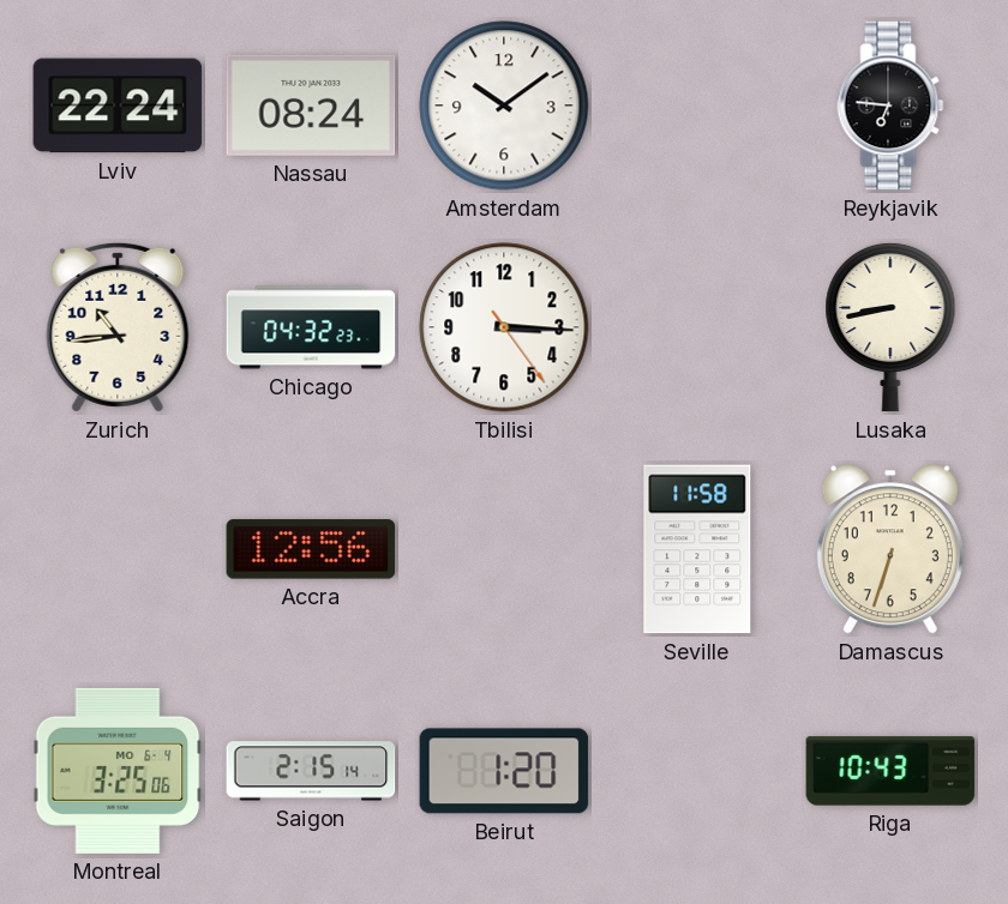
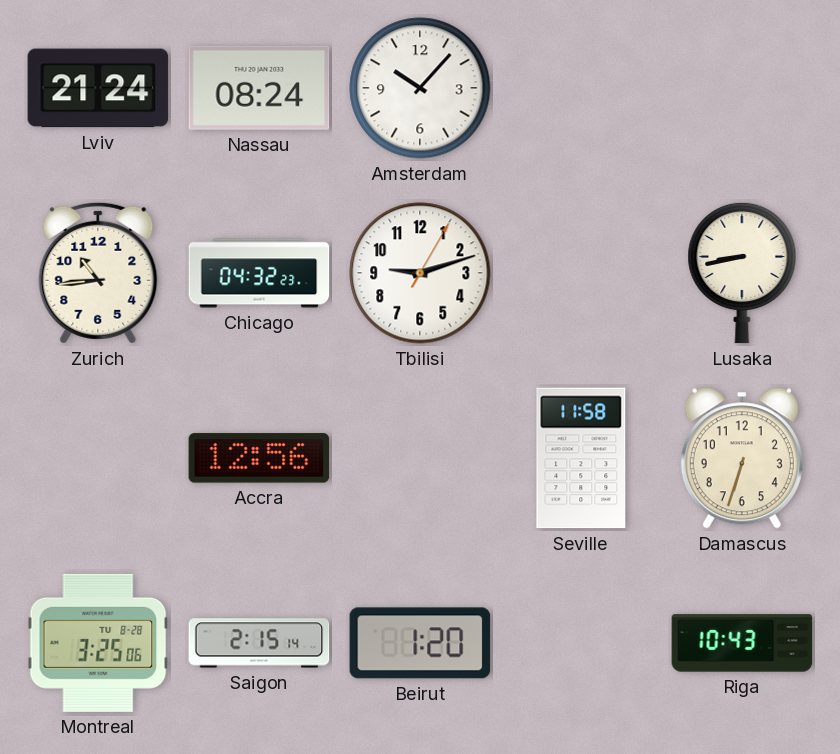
Lviv: 22:24 -> 21:24 (98, 88)
Amsterdam: 10:09 -> 10:07 (420, 88)
Reykjavik: 6:46 -> none (890, 106)
Tbilisi: 3:15 -> 9:12 (420, 273)
Montreal date: MO 6-4 -> TU 8-28 (98, 643)
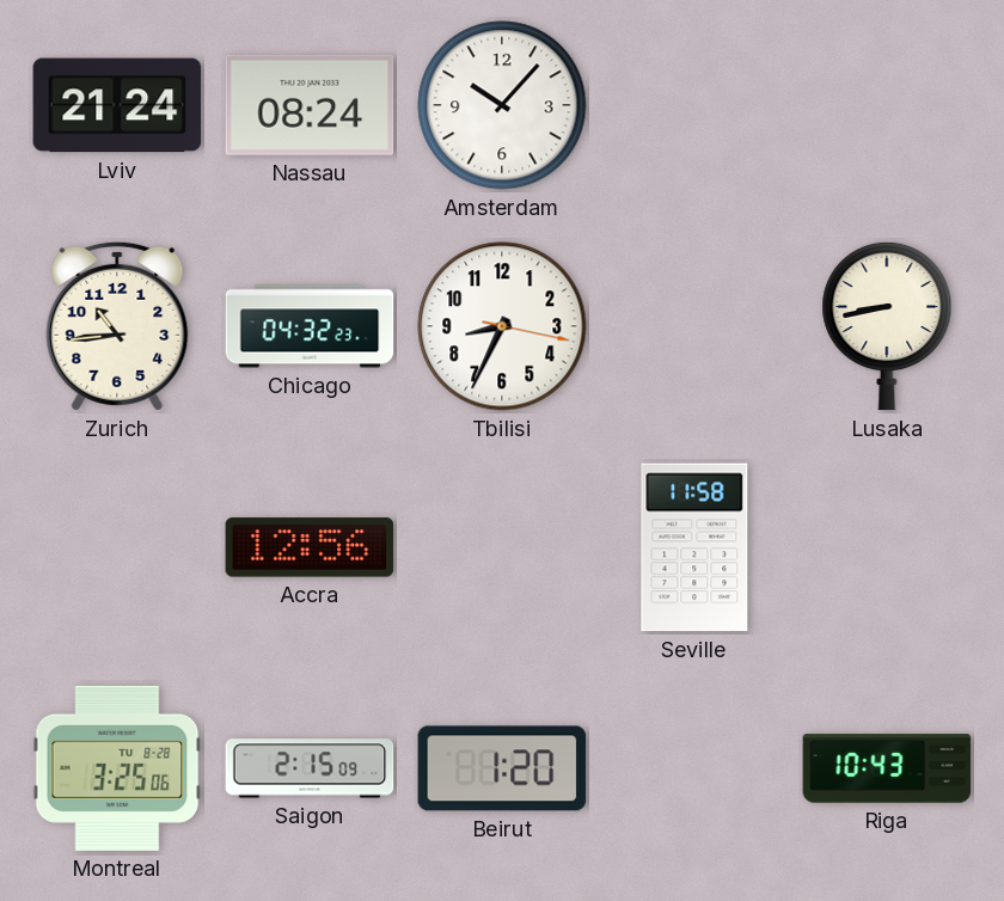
Tbilisi: 9:12 -> 8:34 (502, 326)
Damascus: 6:33 -> none (742, 458)
Saigon: 2:15:14 -> 2:15:09 (310, 768)
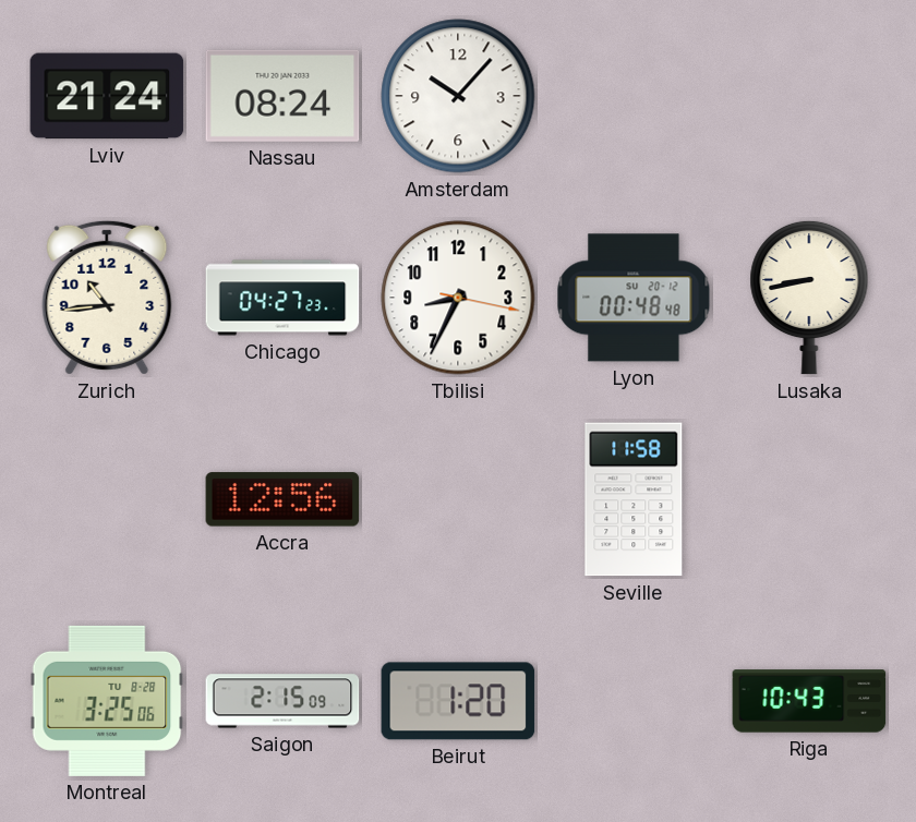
Chicago: 04:32 -> 04:27 (282, 298)
Lyon: none -> 00:48 (634, 298)
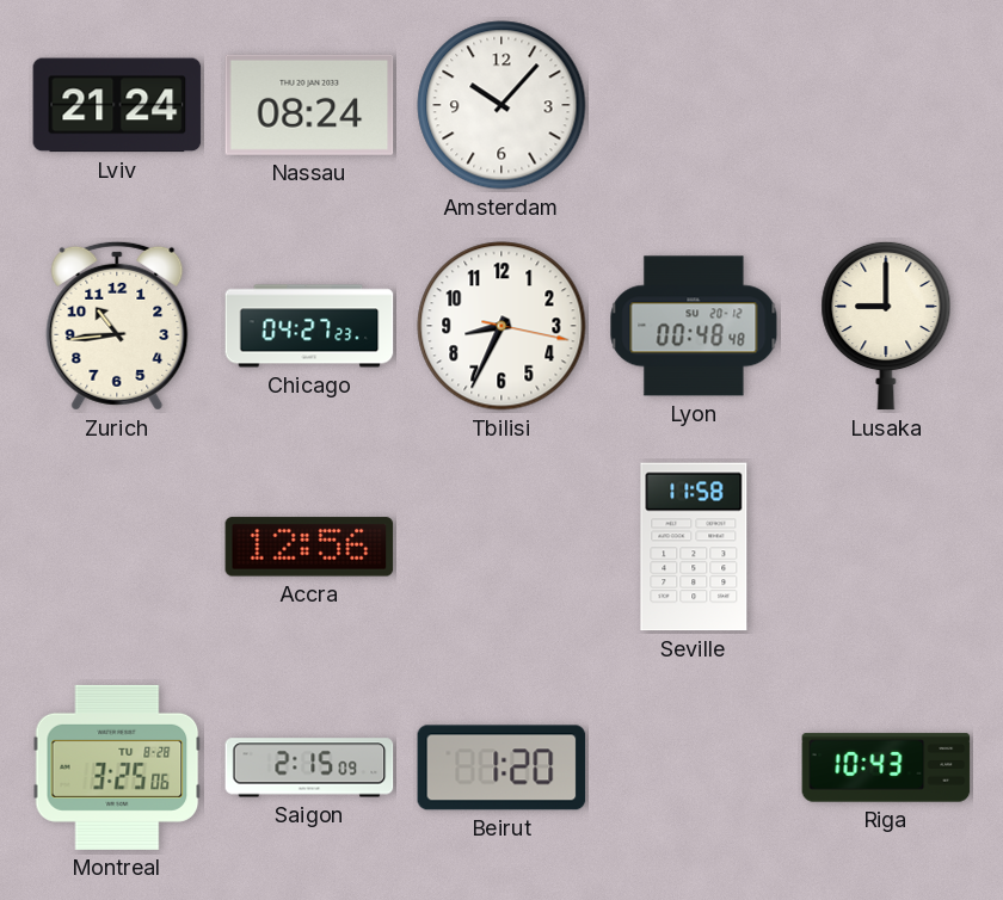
Lusaka: 8:43 -> 9:00 (886, 326)
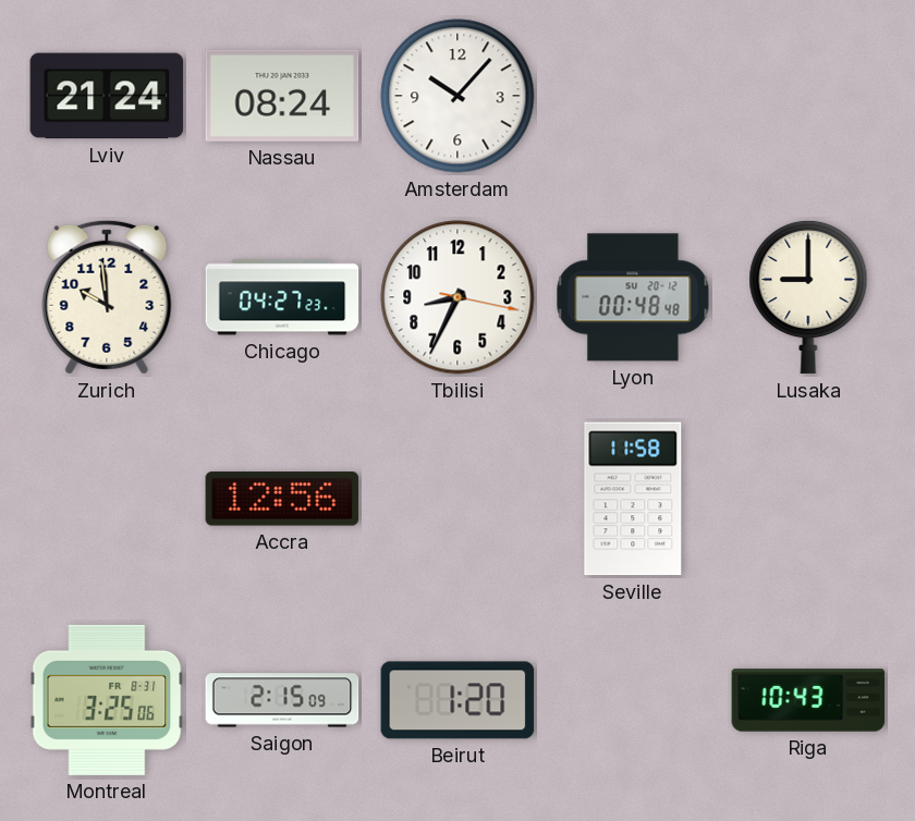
Zurich: 10:44 -> 9:59 (107, 297)
Montreal date: TU 8-28 -> FR 8-31 (107, 700)
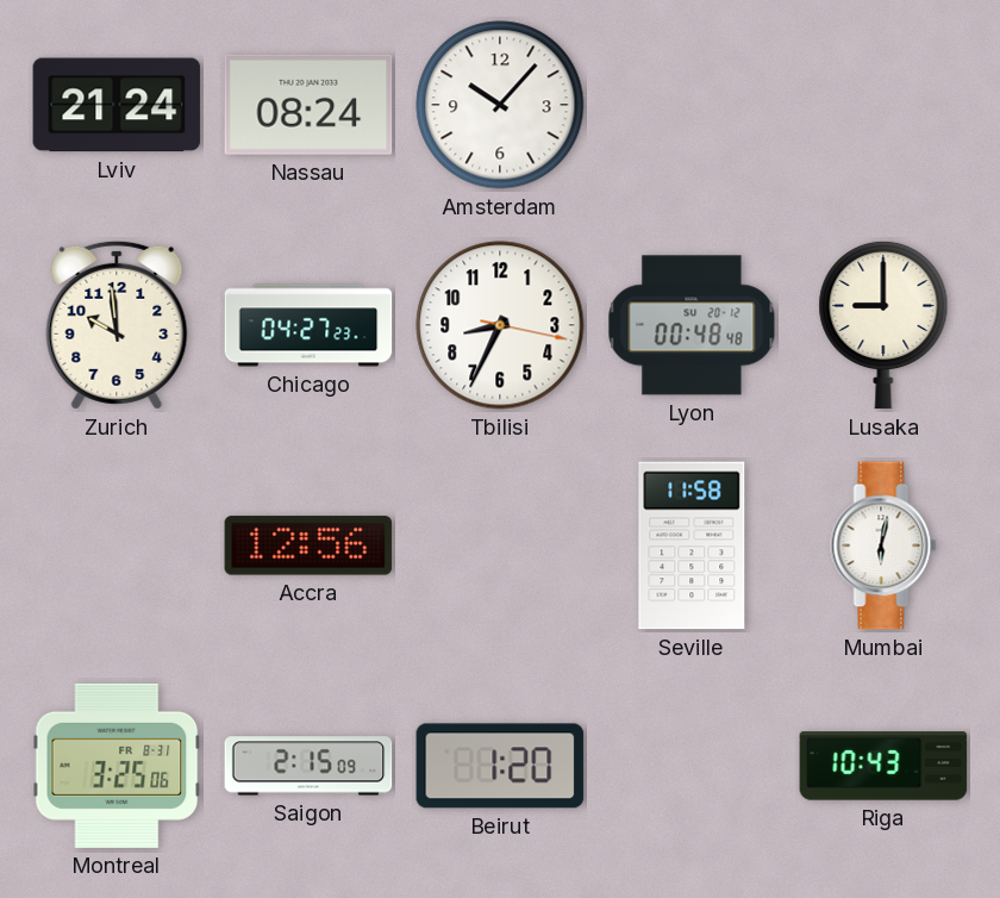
Mumbai: none -> 6:02 (883, 545)
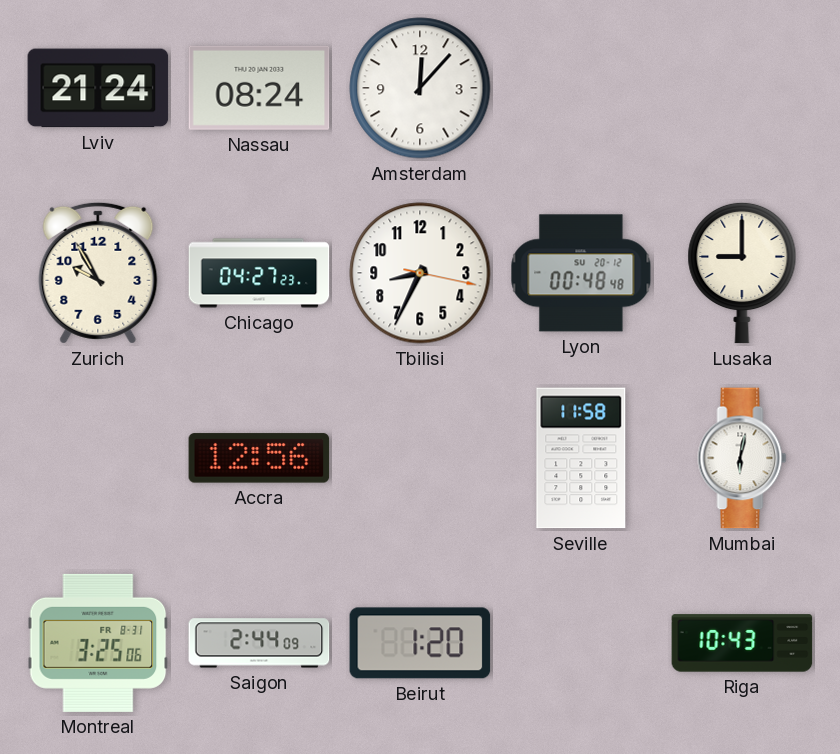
Amsterdam: 10:07 -> 12:07 (420, 88)
Zurich: 9:59 -> 9:55 (98, 273)
Saigon: 2:15 -> 2:44 (259, 643)
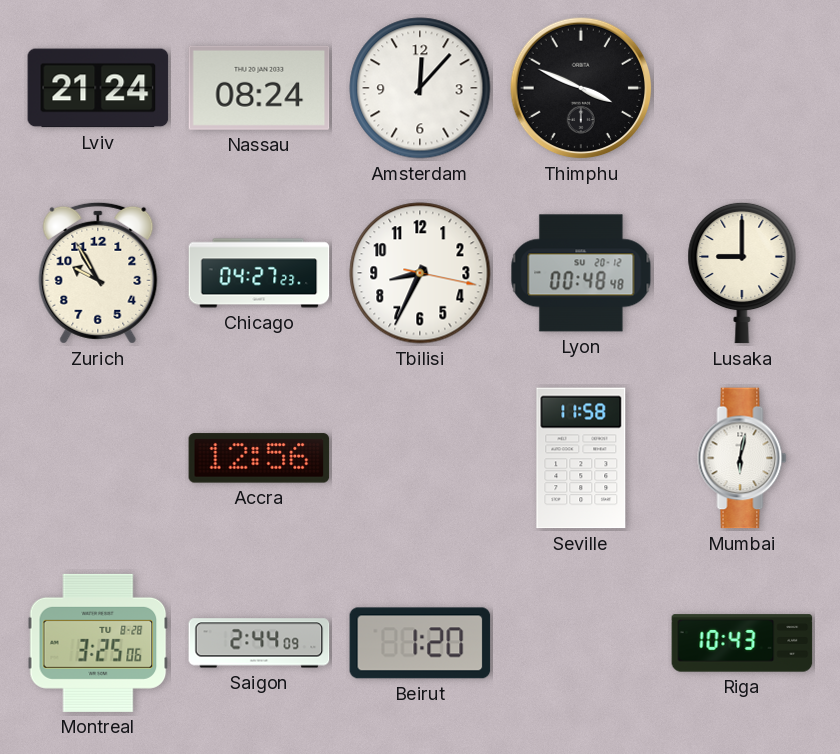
Thimphu: none -> 3:49 (581, 88)
Montreal date: FR 8-31 -> TU 8-28 (98, 643)
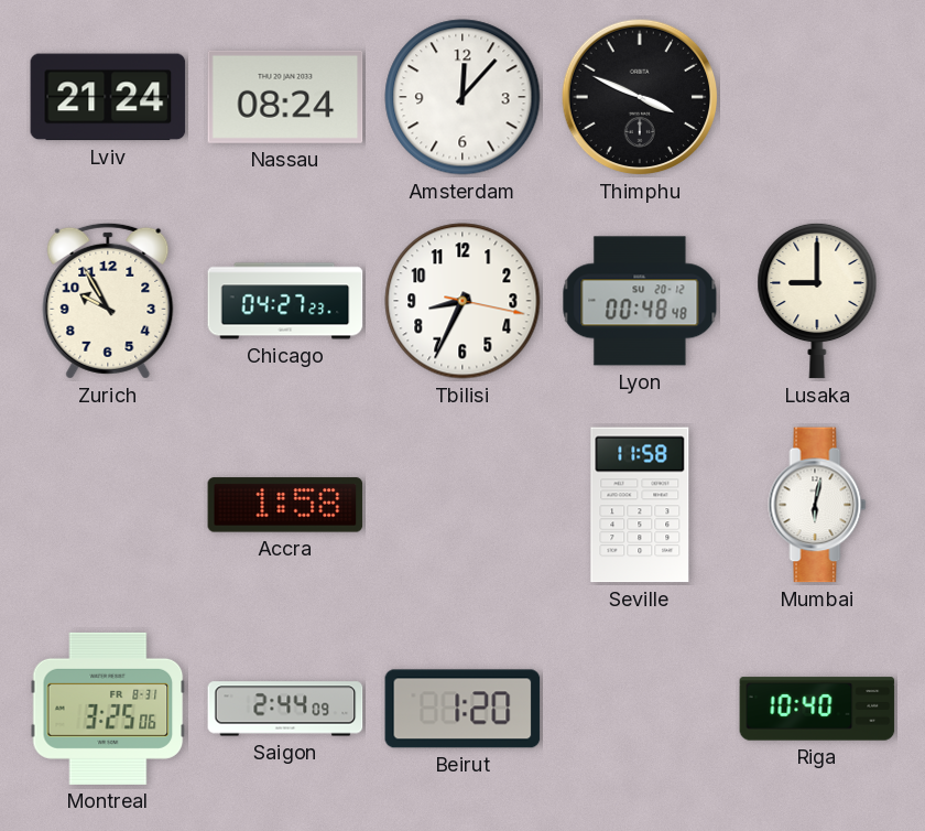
Accra: 12:56 -> 1:58 (285, 505)
Montreal date: TU 8-28 -> FR 8-31 (108, 709)
Riga: 10:43 -> 10:40 (817, 709)
